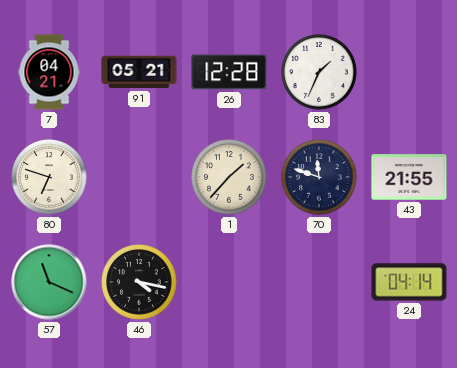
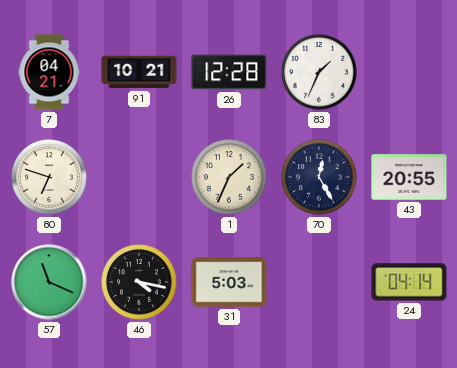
91: 05:21 -> 10:21 (139, 72)
1: 1:37 -> 1:34 (229, 177)
70: 11:48 -> 12:25 (319, 177)
43: 21:55 -> 20:55 (409, 177)
31: none -> 5:03 (229, 282)
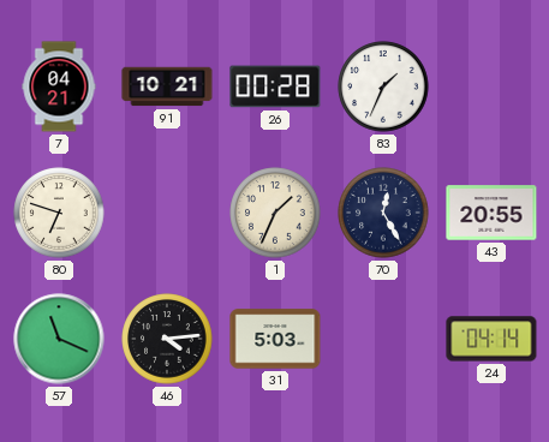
26: 12:28 -> 00:28 (275, 86)
46: 4:17 -> 4:14 (167, 339)
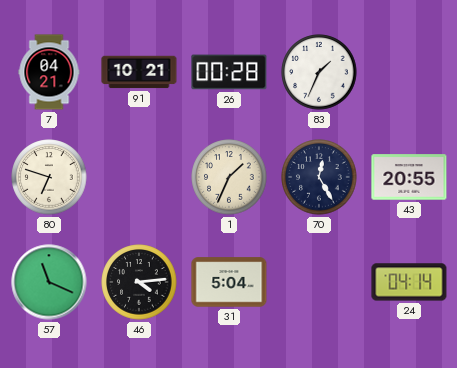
31: 5:03 -> 5:04 (229, 282)
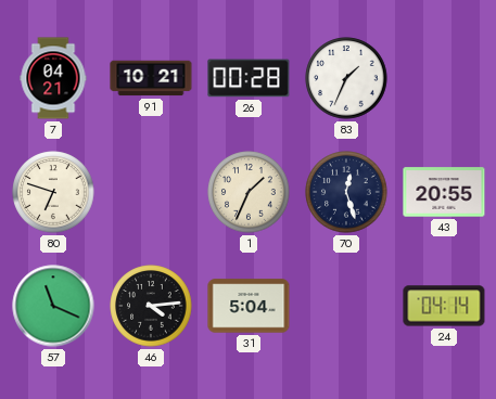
70: 12:25 -> 12:27 (346, 192)
